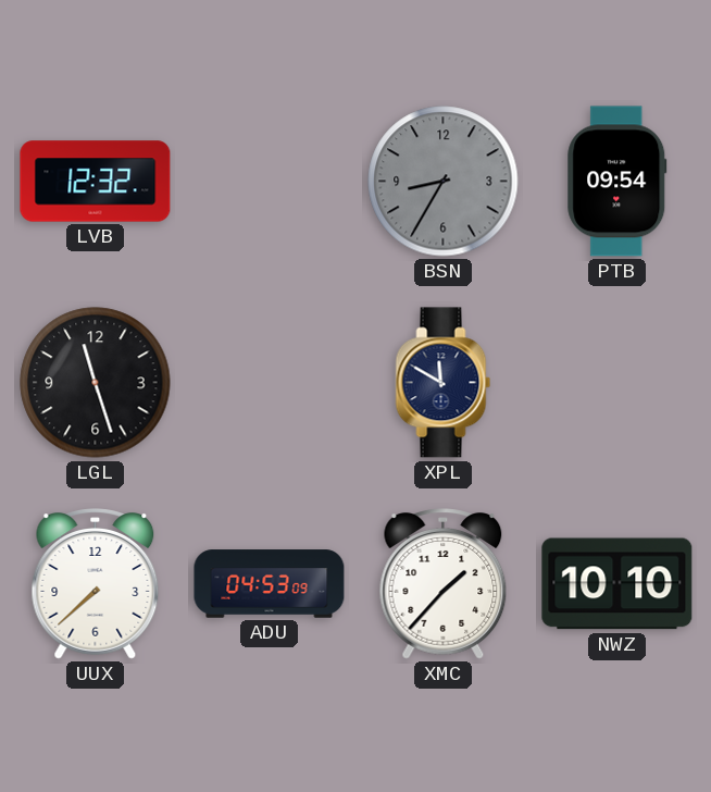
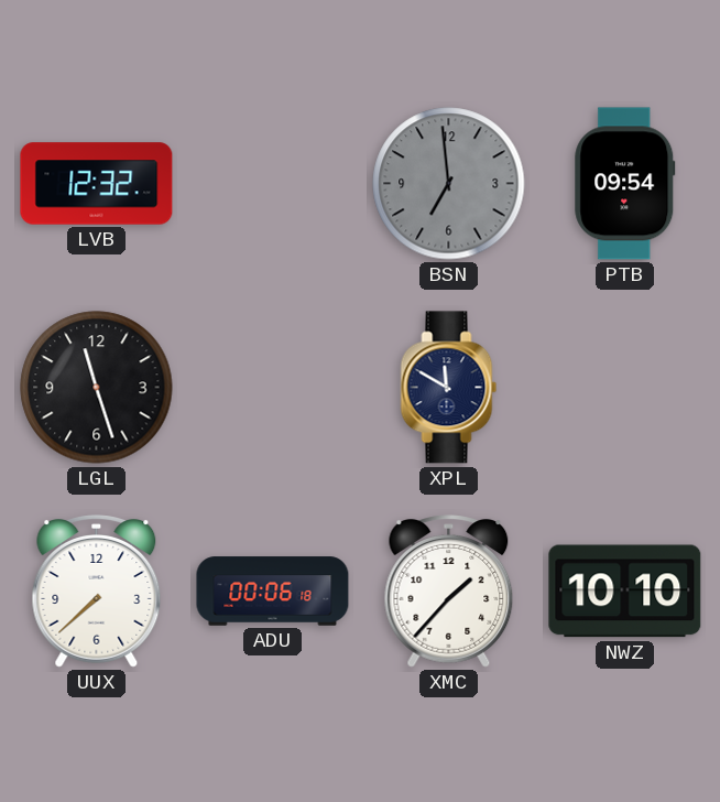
BSN: 8:35 -> 6:59 (449, 184)
ADU: 04:53 -> 00:06 (273, 592)
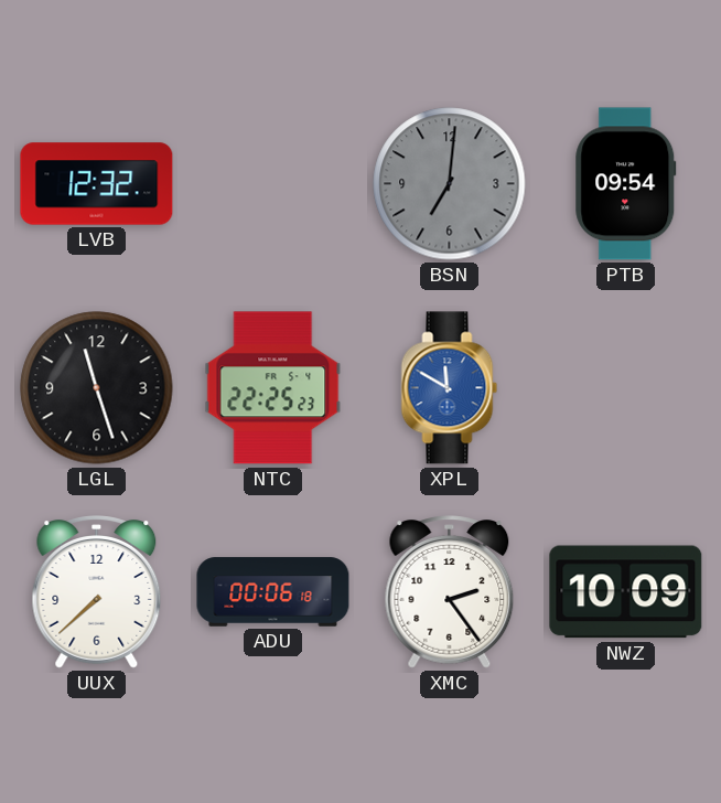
BSN: 6:59 -> 7:01 (450, 184)
NTC: none -> 22:25 (273, 388)
XPL dial: navy -> blue (450, 388)
XMC: 1:37 -> 2:24 (450, 592)
NWZ: 10:10 -> 10:09 (626, 592)
